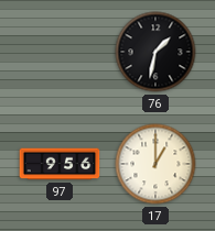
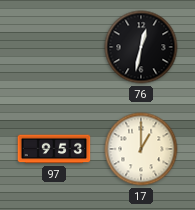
76: 1:32 -> 12:32 (141, 47)
97: 9:56 -> 9:53 (54, 149)
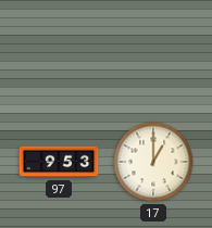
76: 12:32 -> none (141, 47)
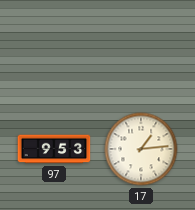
17: 1:00 -> 1:14 (141, 149)
